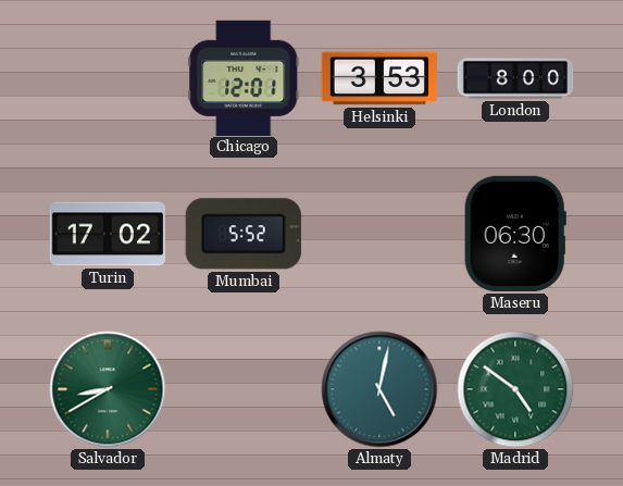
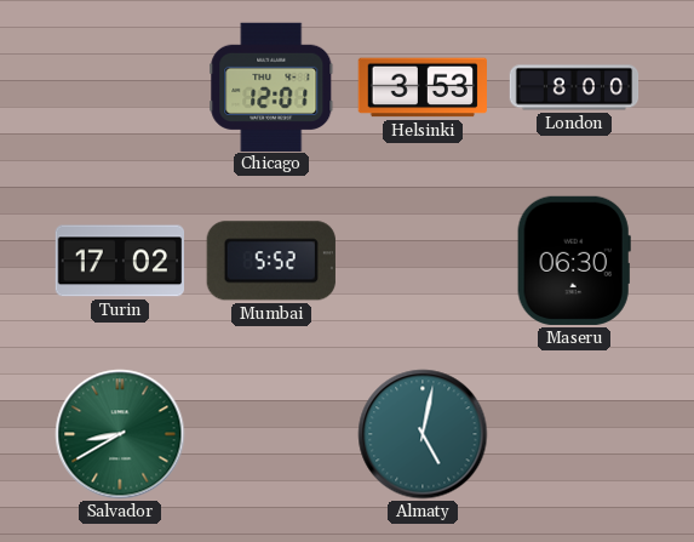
Madrid: 4:51 -> none (515, 389)
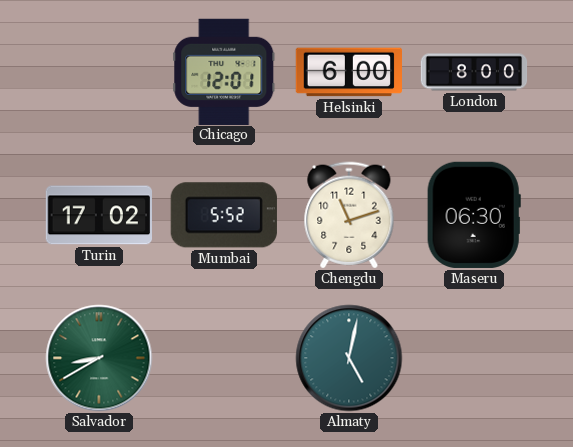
Helsinki: 3:53 -> 6:00 (348, 72)
Chengdu: none -> 11:12 (349, 215)
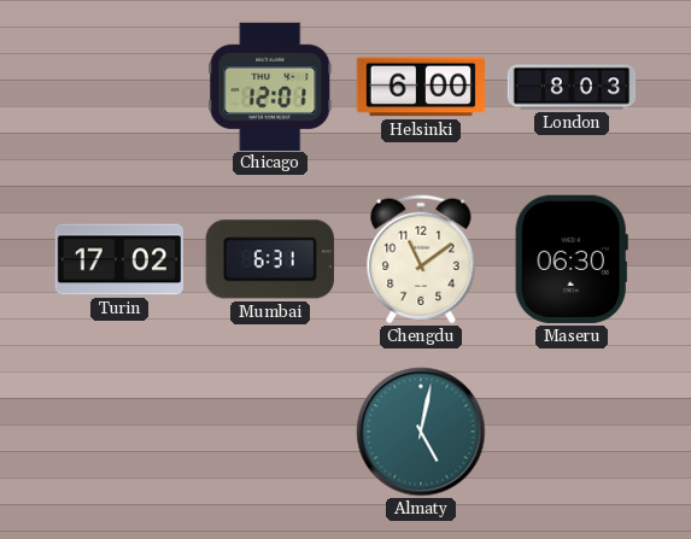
London: 8:00 -> 8:03 (572, 87)
Mumbai: 5:52 -> 6:31 (270, 259)
Chengdu: 11:12 -> 11:09 (421, 259)
Salvador: 8:40 -> none (99, 358)
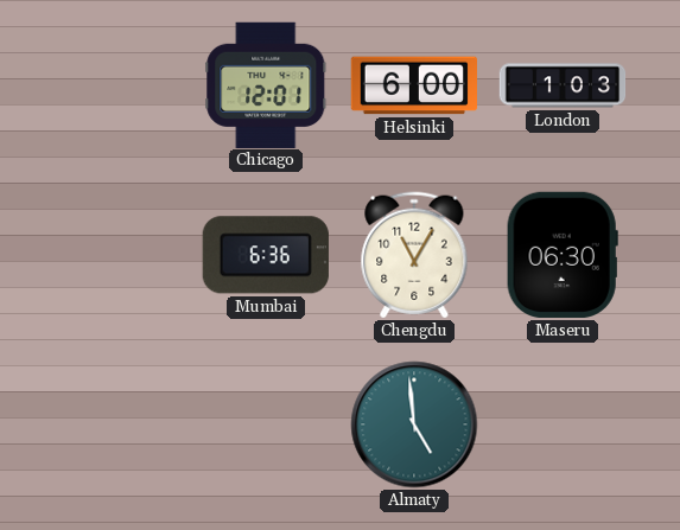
London: 8:03 -> 1:03 (563, 85)
Turin: 17:02 -> none (118, 259)
Mumbai: 6:31 -> 6:36 (266, 255)
Chengdu: 11:09 -> 11:05 (414, 255)
Almaty: 5:02 -> 4:59 (414, 424)
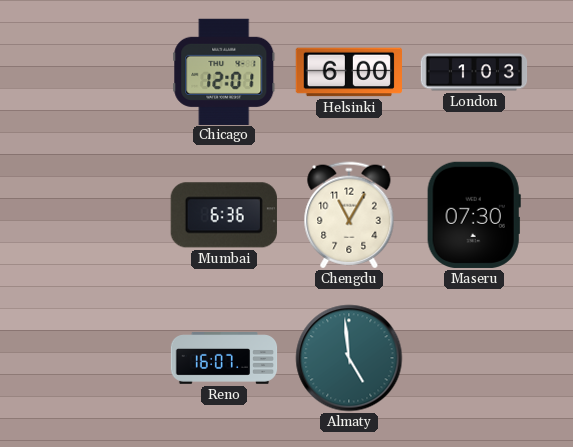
Maseru: 06:30 -> 07:30 (474, 215)
Reno: none -> 16:07 (224, 359)
